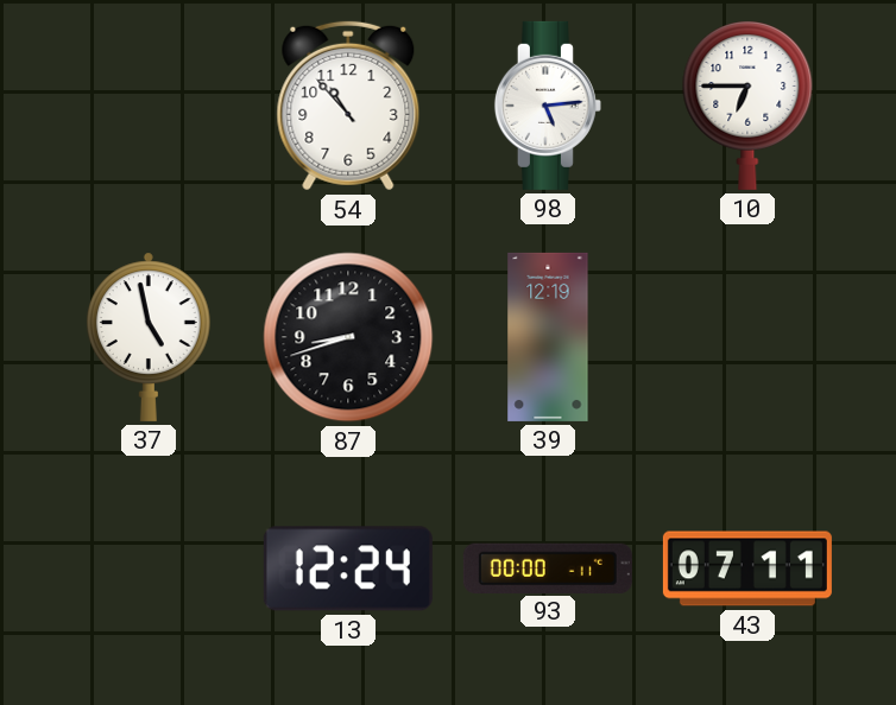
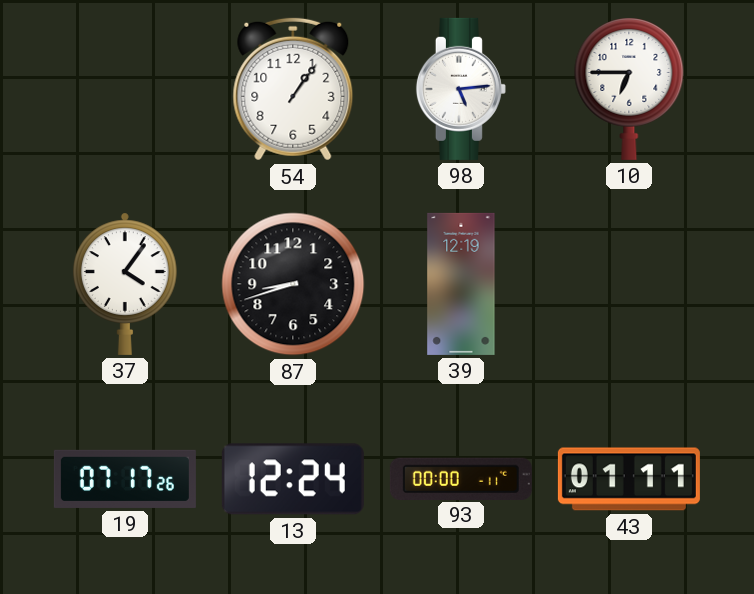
54: 10:53 -> 1:06 (293, 89)
37: 4:58 -> 4:06 (125, 284)
19: none -> 07:17 (125, 479)
43: 07:11 -> 01:11 (629, 479)
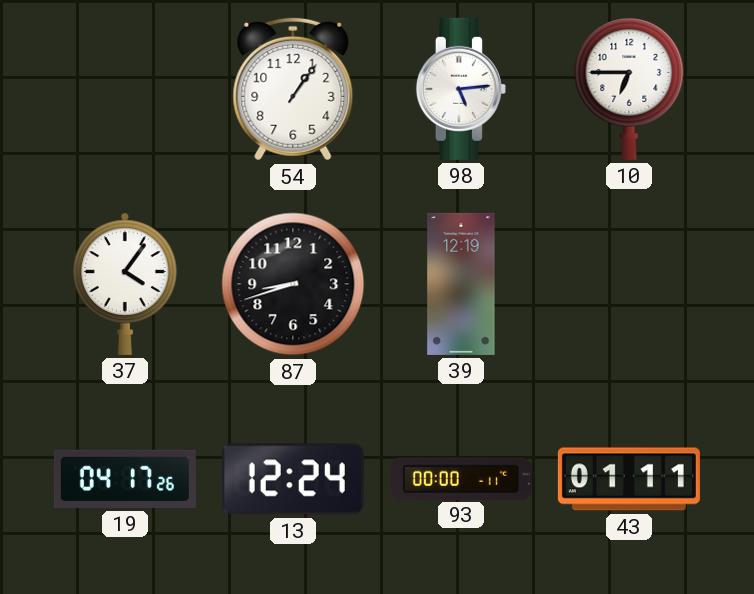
19: 07:17 -> 04:17 (125, 479)
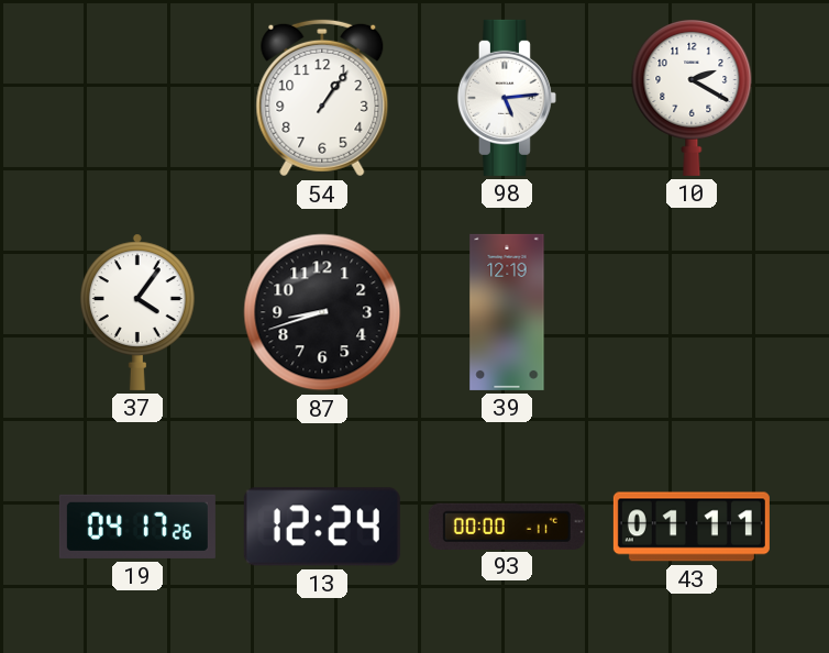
10: 6:45 -> 2:20 (692, 98)
